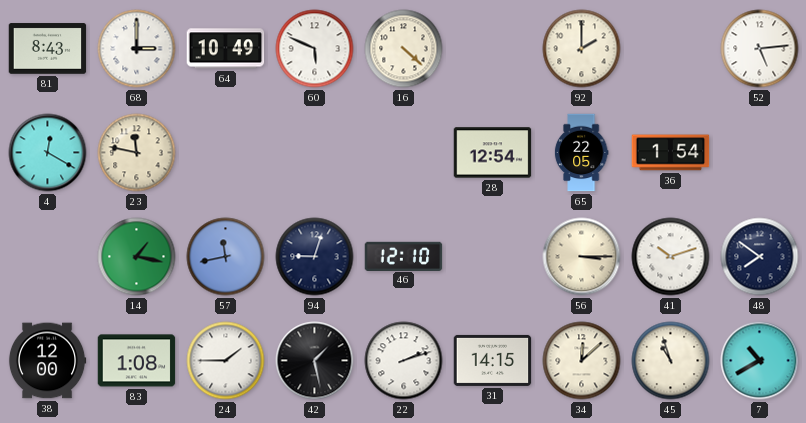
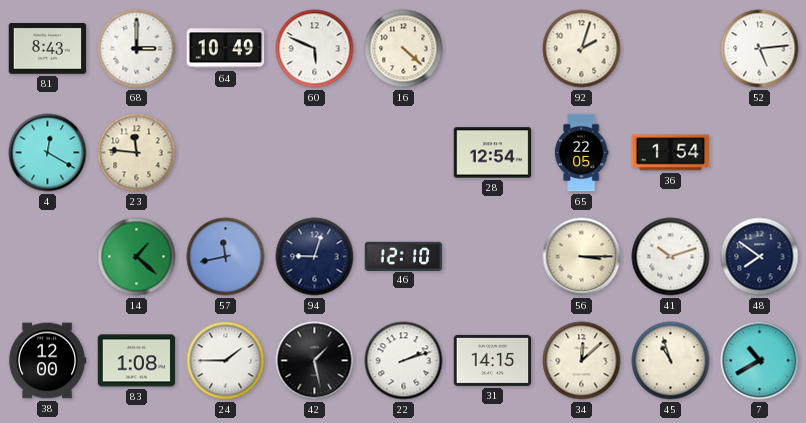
92: 2:00 -> 2:03 (582, 49)
23: 11:47 -> 11:46 (137, 153)
14: 1:17 -> 1:22 (137, 257)
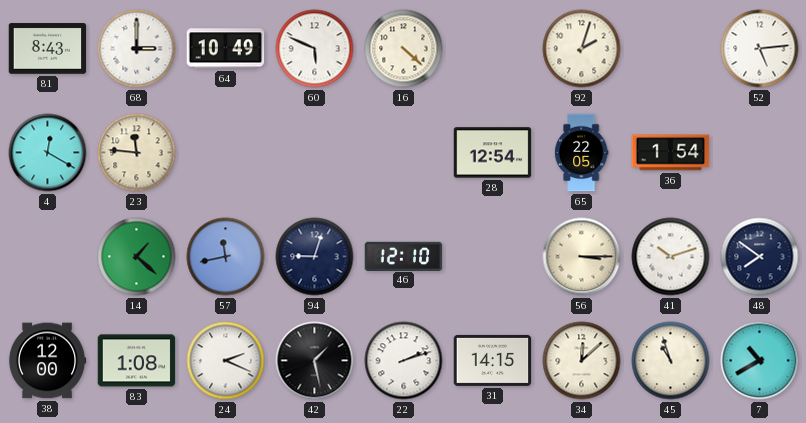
24: 1:45 -> 2:19 (226, 361)
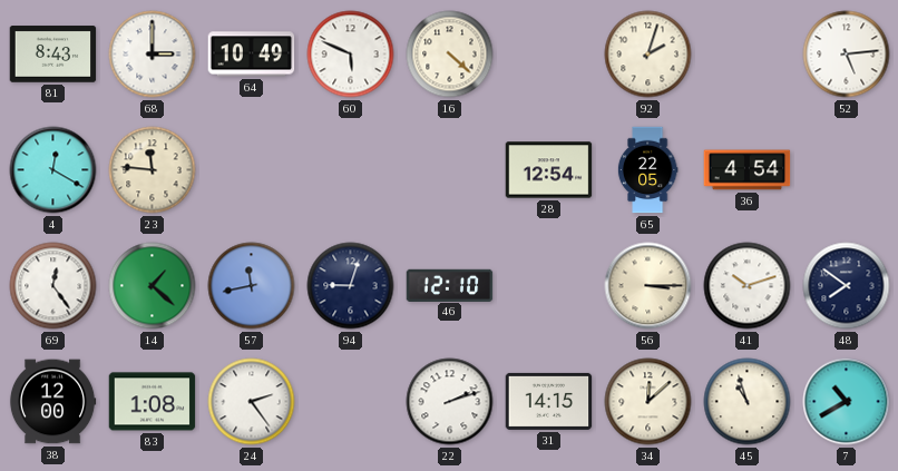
36: 1:54 -> 4:54 (748, 170)
69: none -> 12:24 (53, 286)
24: 2:19 -> 2:24 (252, 402)
42: 1:28 -> none (315, 361)
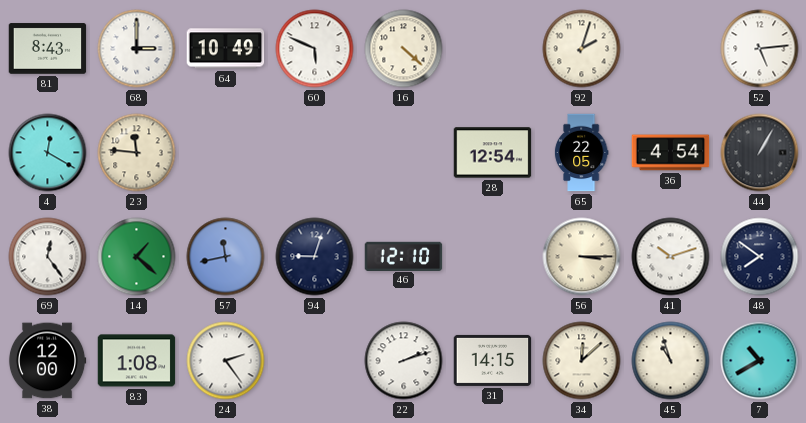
44: none -> 1:05 (760, 153)
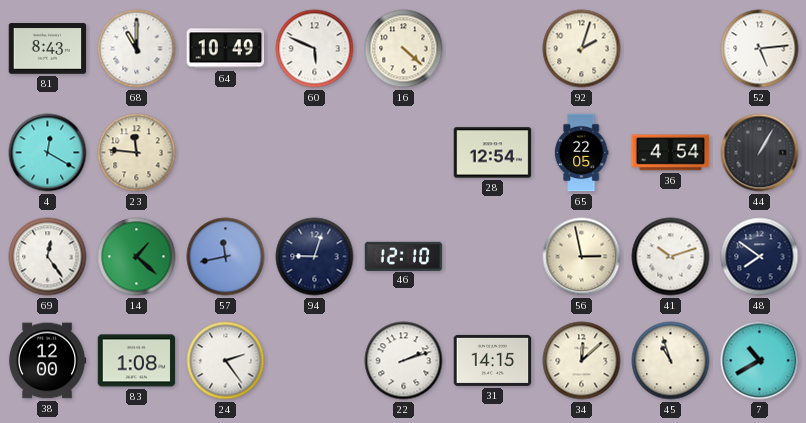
68: 3:00 -> 11:00 (137, 49)
56: 3:15 -> 2:58 (582, 257)
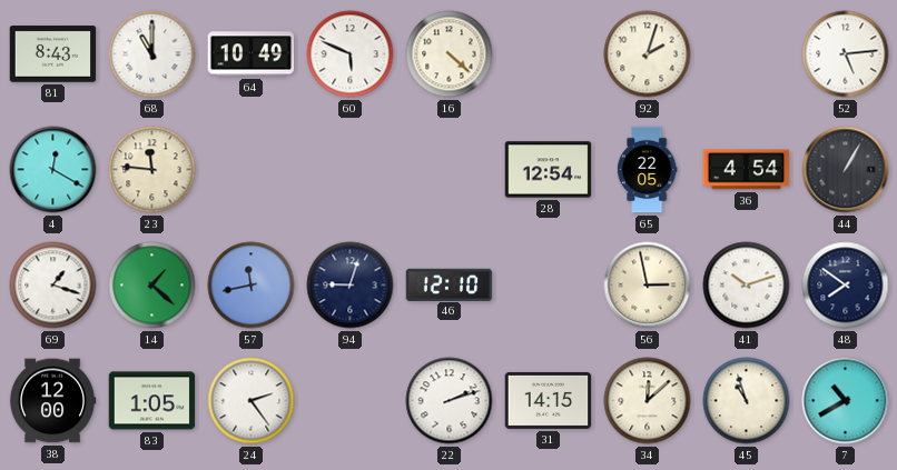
69: 12:24 -> 1:18 (53, 286)
83: 1:08 -> 1:05 (152, 401)
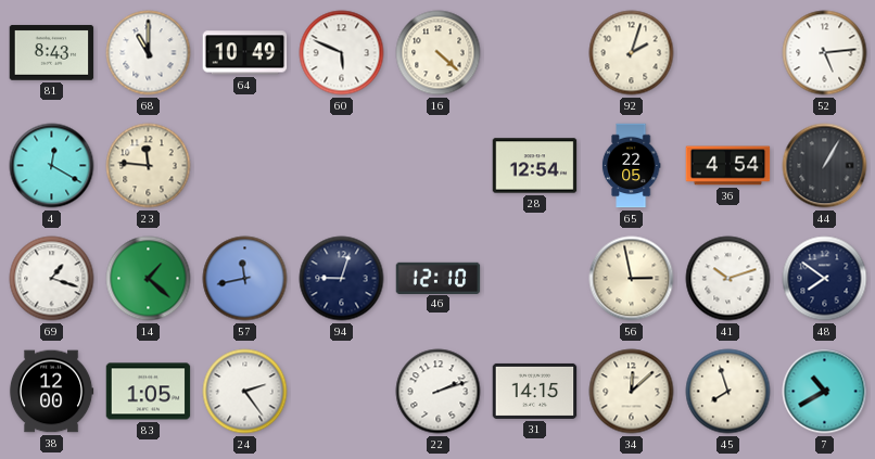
45: 10:57 -> 7:57 (728, 392)
